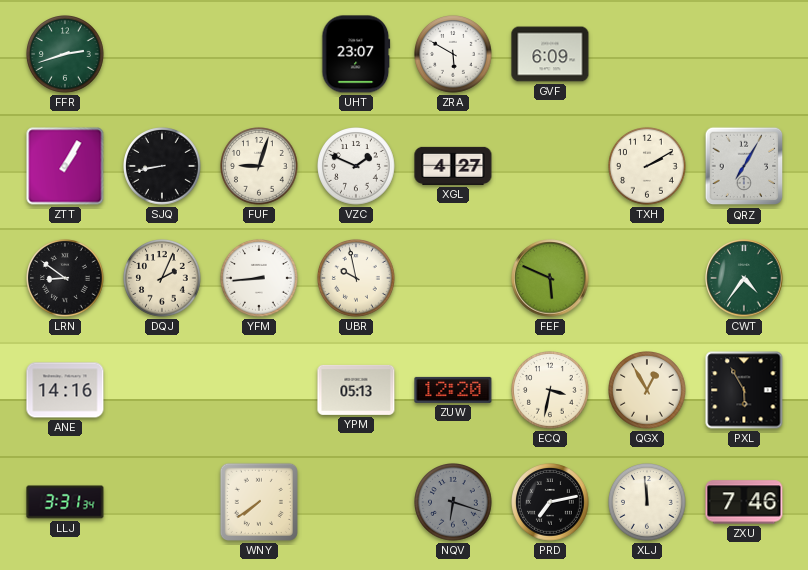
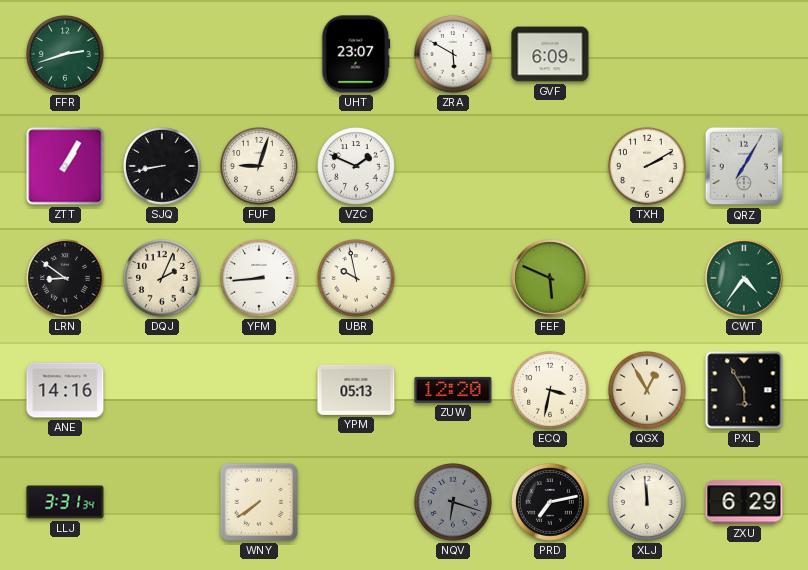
XGL: 4:27 -> none (453, 166)
ZXU: 7:46 -> 6:29 (744, 502)
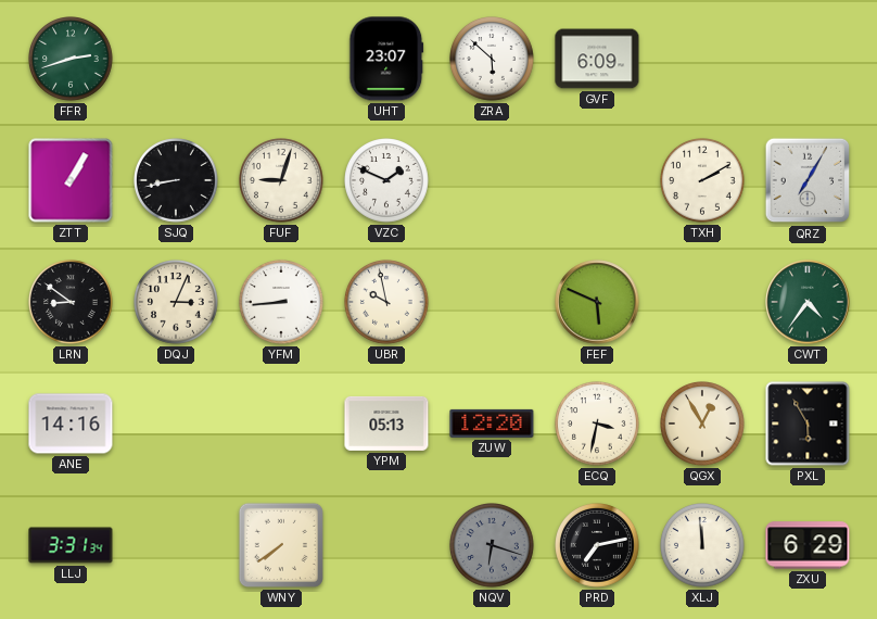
ZRA: 5:50 -> 5:52 (493, 60)
DQJ: 2:04 -> 3:04 (177, 303)
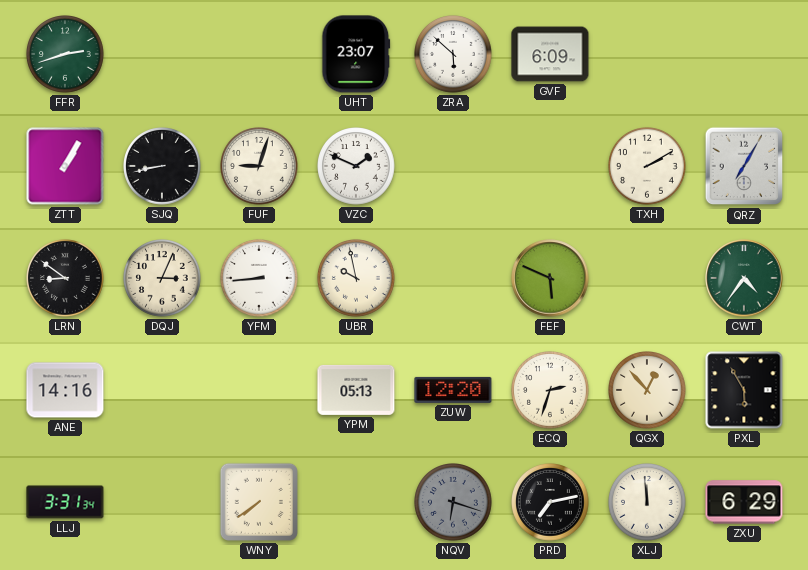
ECQ: 3:32 -> 2:33 (551, 391)
QGX: 12:55 -> 12:53 (648, 391)
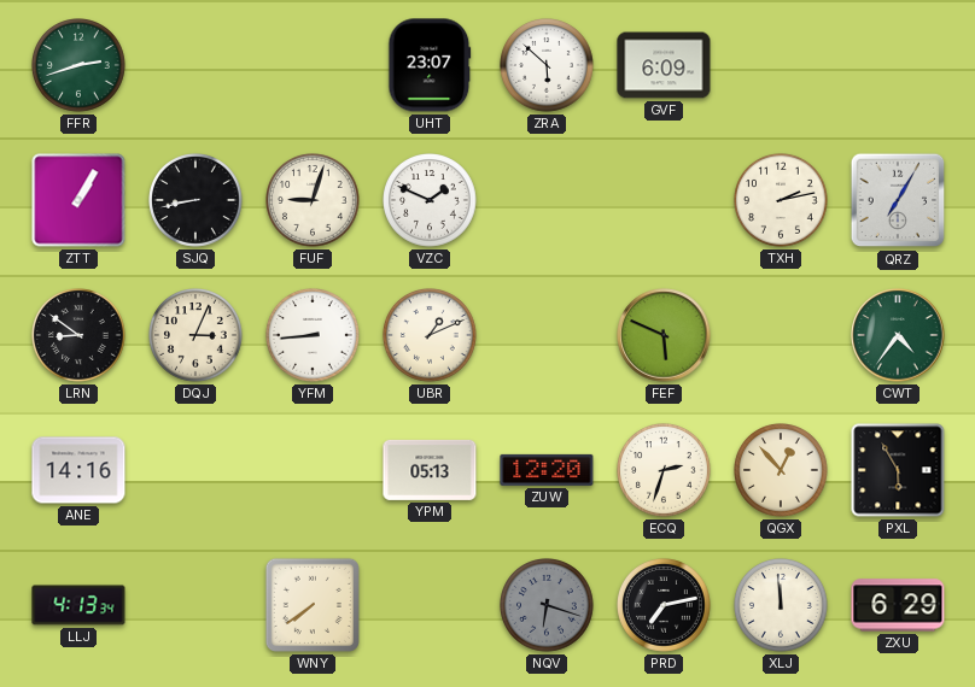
TXH: 2:10 -> 2:13 (782, 201)
UBR: 9:58 -> 1:11 (431, 336)
LLJ: 3:31 -> 4:13 (78, 605)
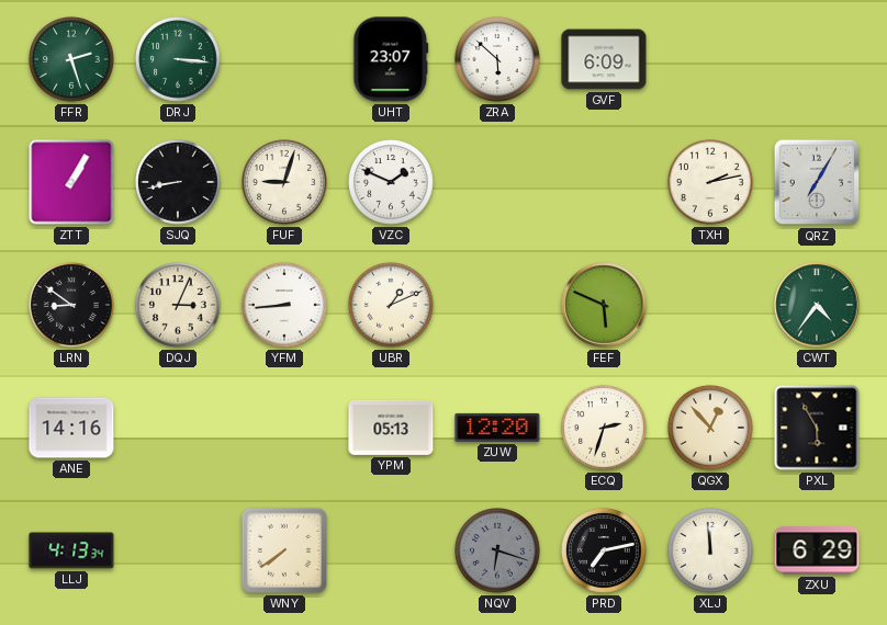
FFR: 2:42 -> 2:27 (72, 60)
DRJ: none -> 3:16 (179, 60)
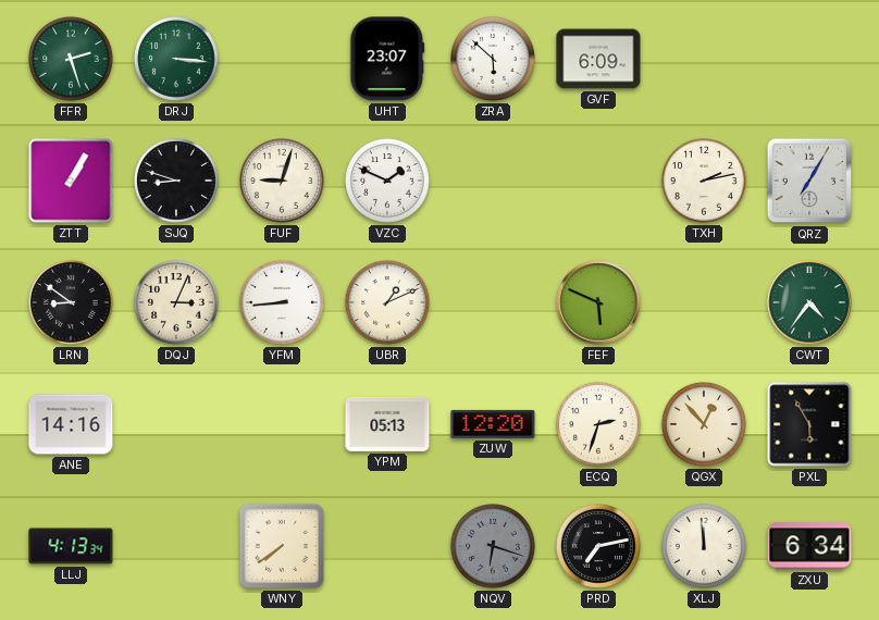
SJQ: 8:43 -> 8:48 (177, 182)
ZXU: 6:29 -> 6:34 (809, 546)
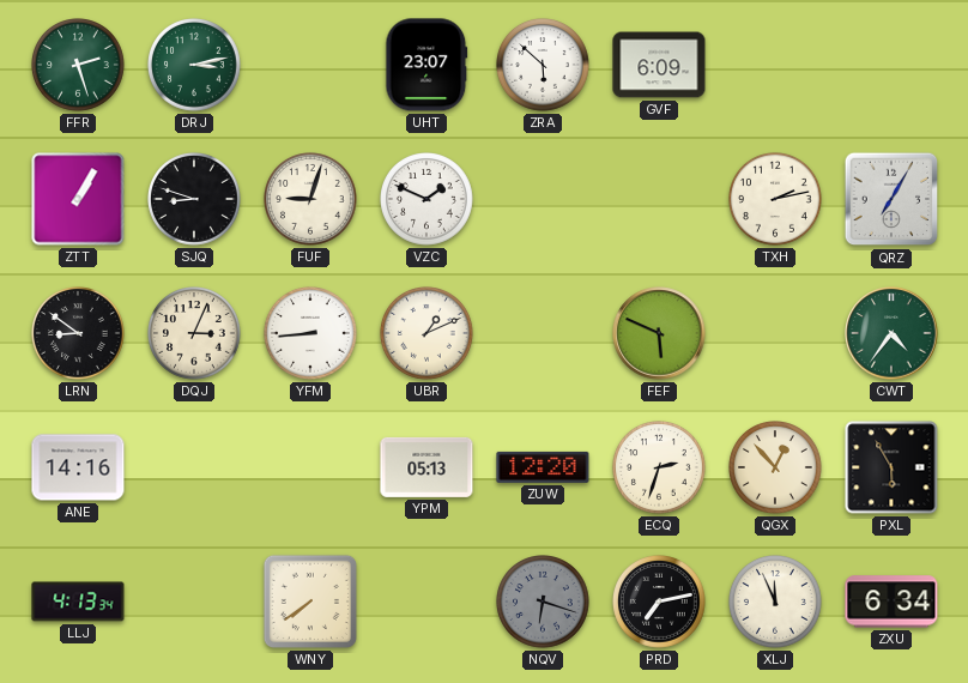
DRJ: 3:16 -> 3:13 (195, 66)
XLJ: 11:59 -> 11:56 (776, 603)
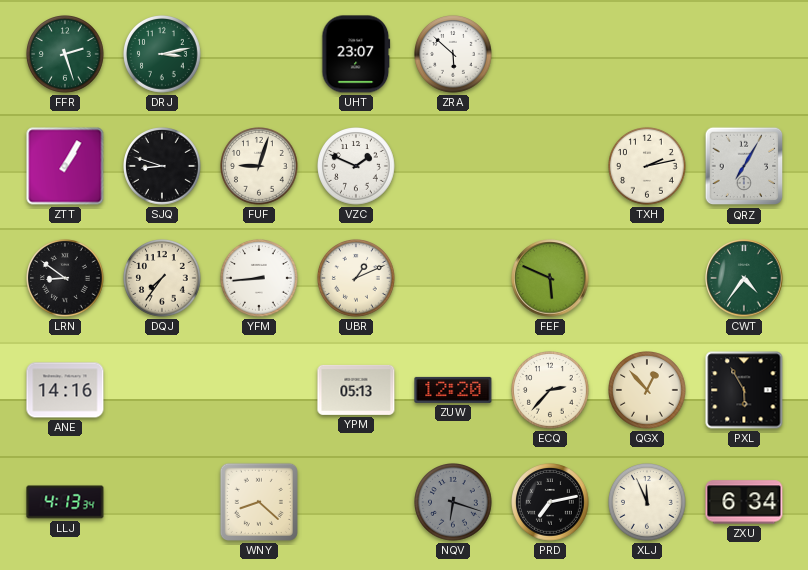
GVF: 6:09 -> none (659, 65)
DQJ: 3:04 -> 7:36 (163, 279)
ECQ: 2:33 -> 2:37 (551, 391)
WNY: 7:39 -> 8:22 (259, 502)
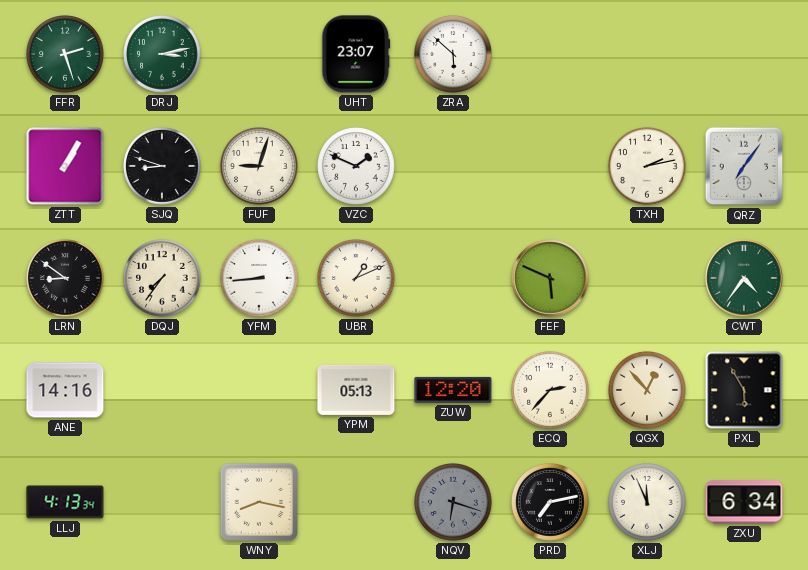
QRZ: 7:05 -> 7:06 (744, 166)
WNY: 8:22 -> 8:17 (259, 502)
